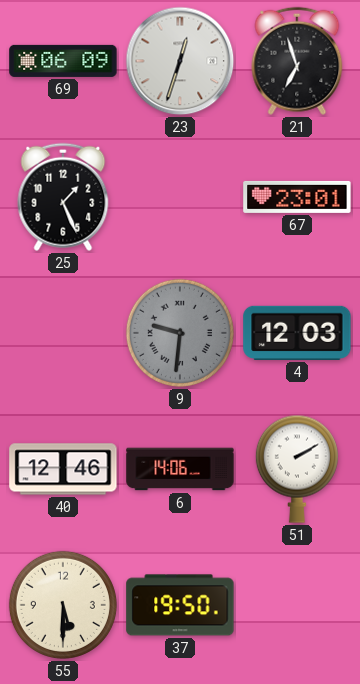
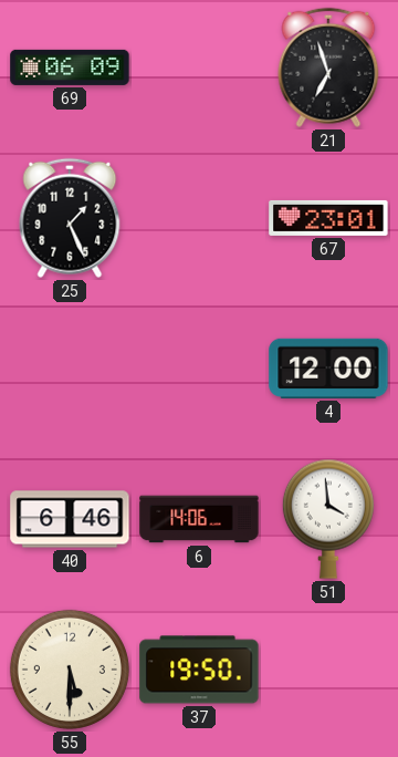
23: 12:33 -> none (180, 61)
9: 9:31 -> none (180, 333)
4: 12:03 -> 12:00 (328, 369)
40: 12:46 -> 6:46 (70, 519)
51: 2:10 -> 3:59 (328, 519)
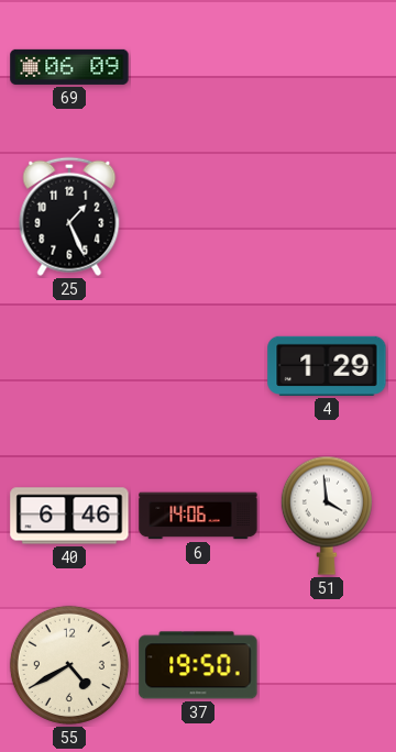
21: 6:57 -> none (328, 68)
67: 23:01 -> none (328, 218)
4: 12:00 -> 1:29 (327, 366)
55: 5:30 -> 4:40 (69, 665)
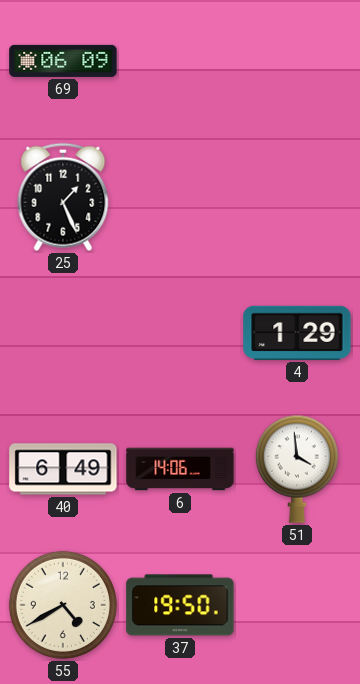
40: 6:46 -> 6:49 (63, 469)
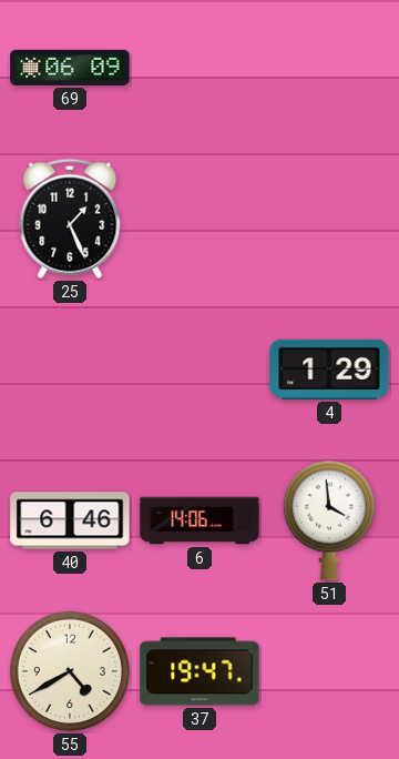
40: 6:49 -> 6:46 (70, 520)
37: 19:50 -> 19:47 (199, 671)
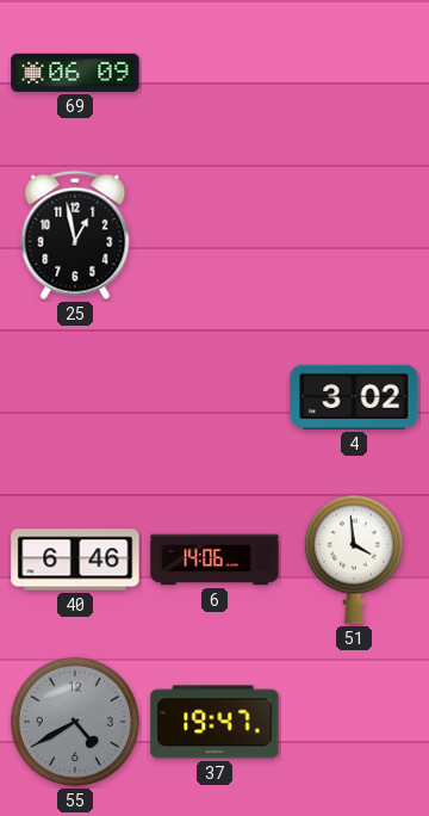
25: 1:26 -> 12:58 (75, 235)
4: 1:29 -> 3:02 (354, 397)
55 dial: cream -> grey (75, 722)
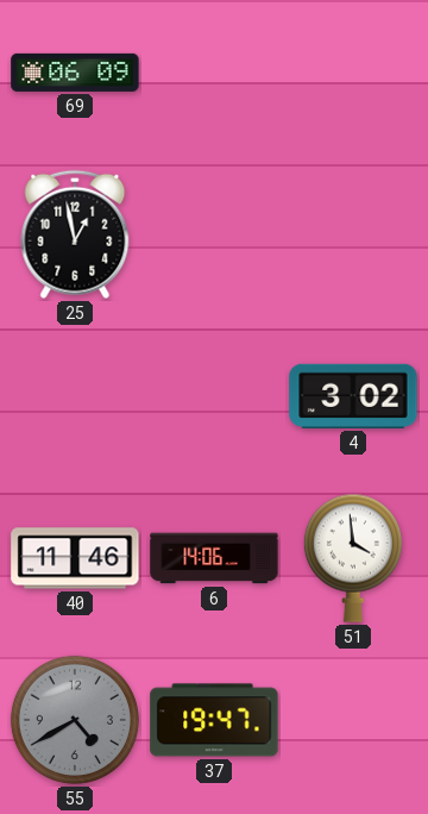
40: 6:46 -> 11:46 (75, 558)
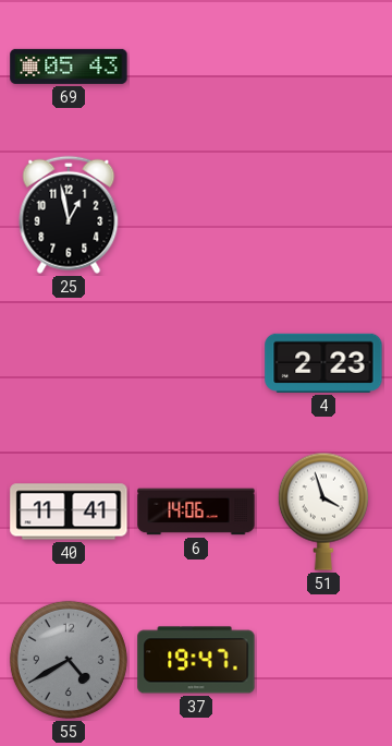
69: 06:09 -> 05:43 (69, 67)
4: 3:02 -> 2:23 (323, 363)
40: 11:46 -> 11:41 (69, 512)
51: 3:59 -> 3:57 (323, 512)
